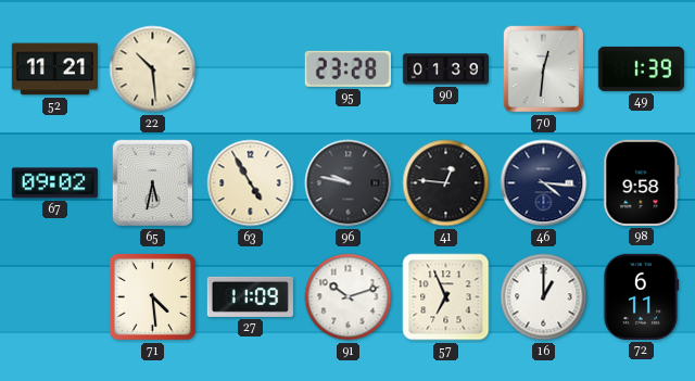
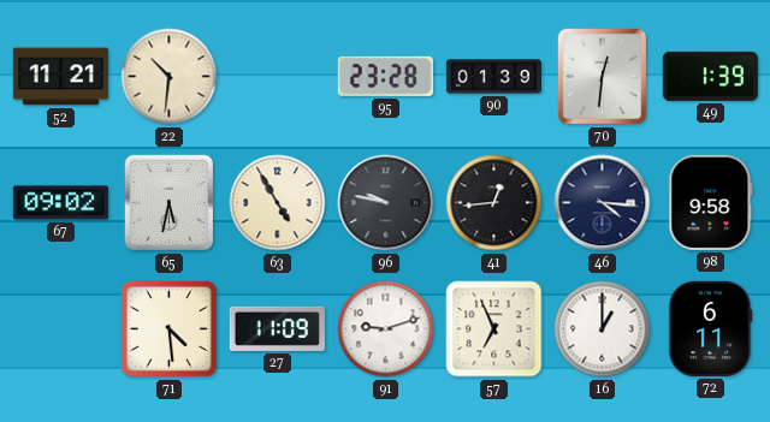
22: 10:29 -> 10:31 (170, 77)
41: 12:46 -> 12:44 (494, 203)
91: 10:12 -> 9:12 (386, 329)
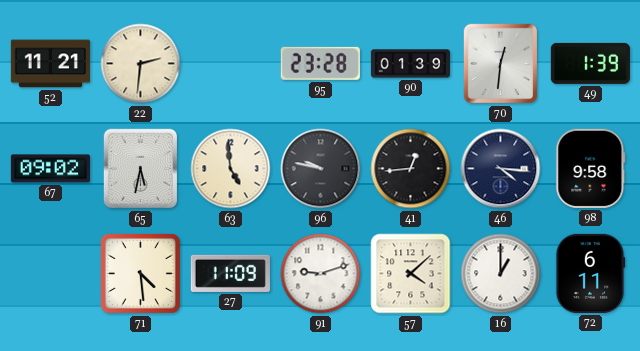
22: 10:31 -> 2:31 (141, 64)
63: 4:55 -> 4:59 (231, 169)
57: 6:56 -> 4:08 (411, 274)
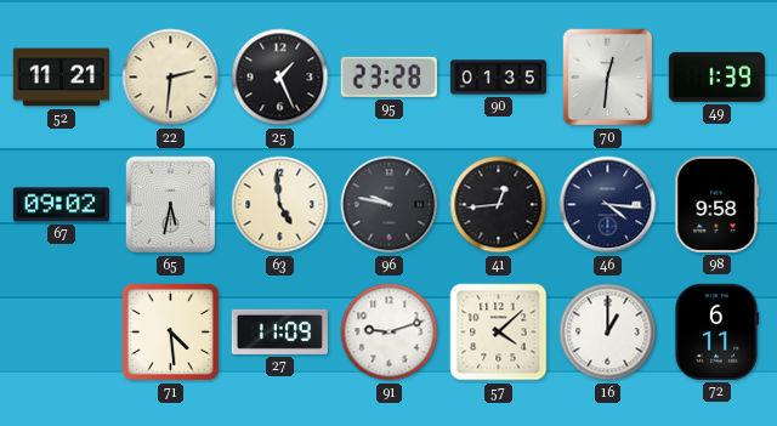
25: none -> 1:26 (280, 78)
90: 01:39 -> 01:35 (498, 78)
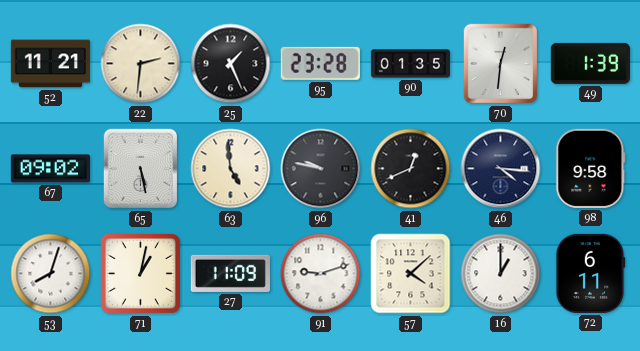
65: 5:32 -> 5:28 (141, 169)
41: 12:44 -> 12:41 (411, 169)
53: none -> 8:03 (51, 274)
71: 4:29 -> 1:02 (140, 273)
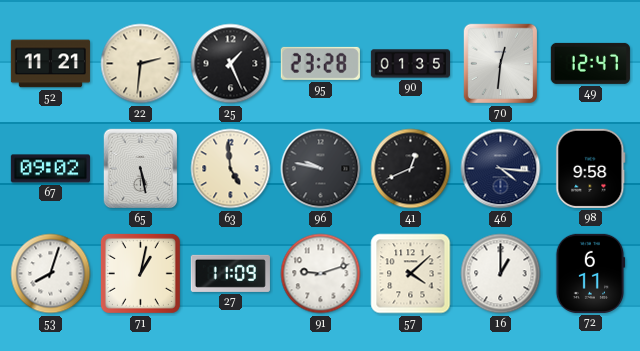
49: 1:39 -> 12:47 (590, 63)
